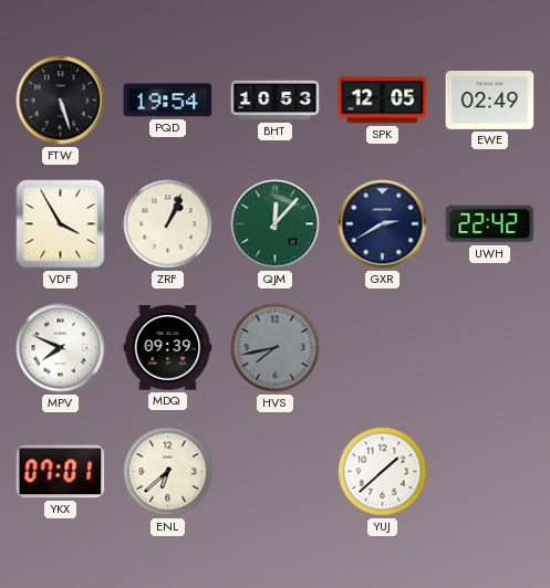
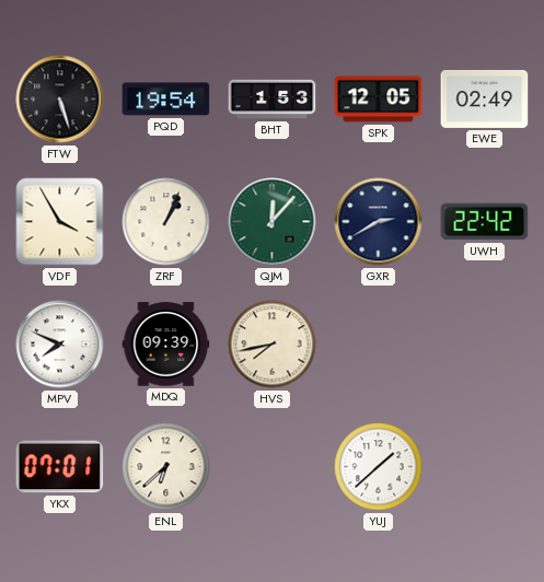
BHT: 10:53 -> 1:53 (273, 100)
HVS dial: grey -> cream (273, 345)
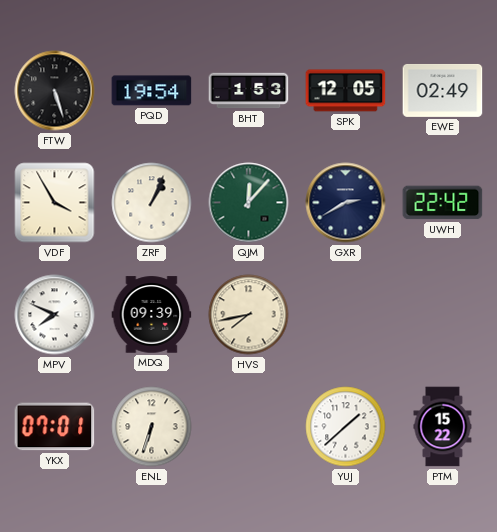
ENL: 6:38 -> 6:33 (152, 427)
PTM: none -> 15:22 (443, 427)
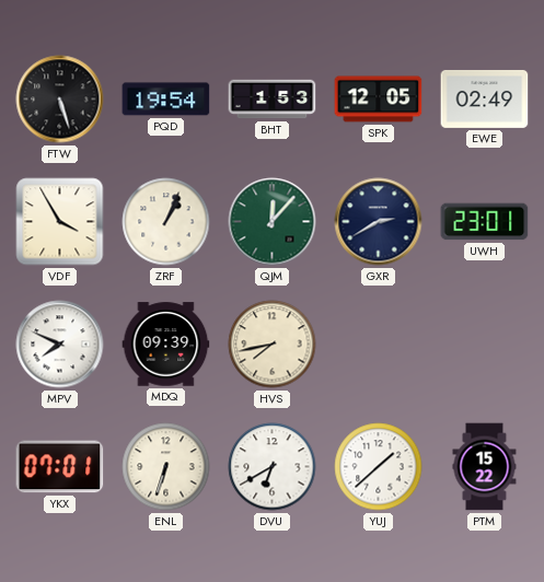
UWH: 22:42 -> 23:01 (485, 222)
DVU: none -> 6:40 (273, 467)
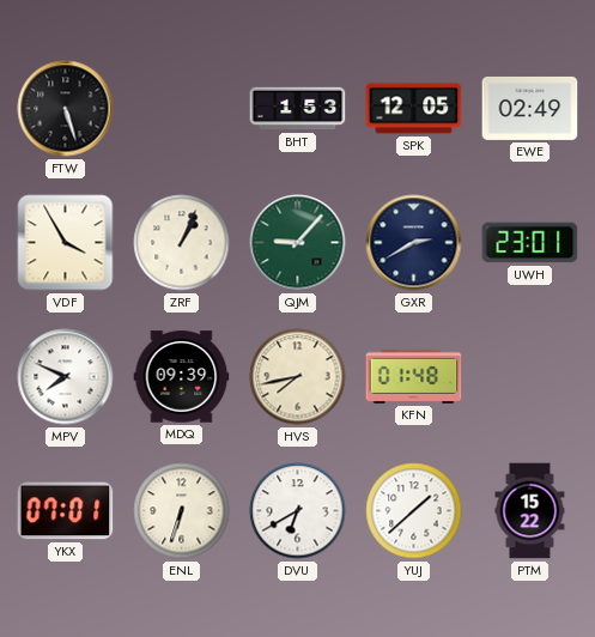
PQD: 19:54 -> none (166, 100)
QJM: 12:07 -> 9:07 (298, 243)
KFN: none -> 01:48 (414, 376)
